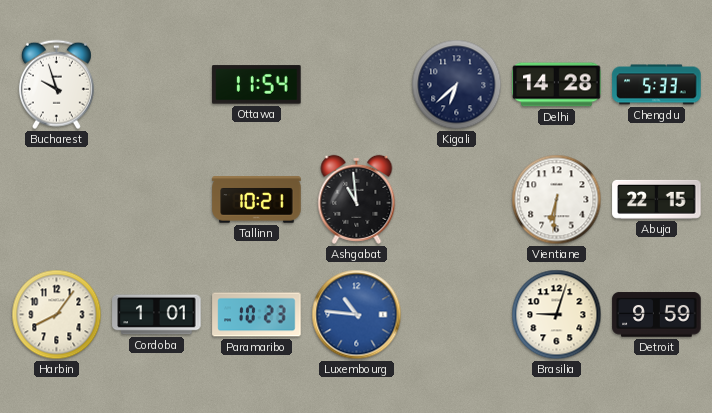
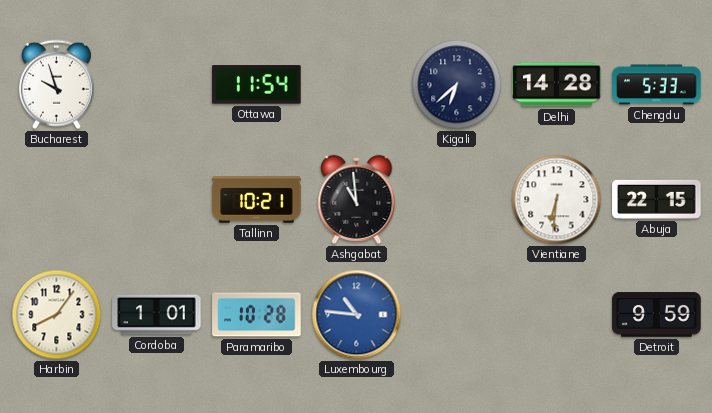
Paramaribo: 10:23 -> 10:28 (257, 315)
Brasilia: 9:03 -> none (557, 315)
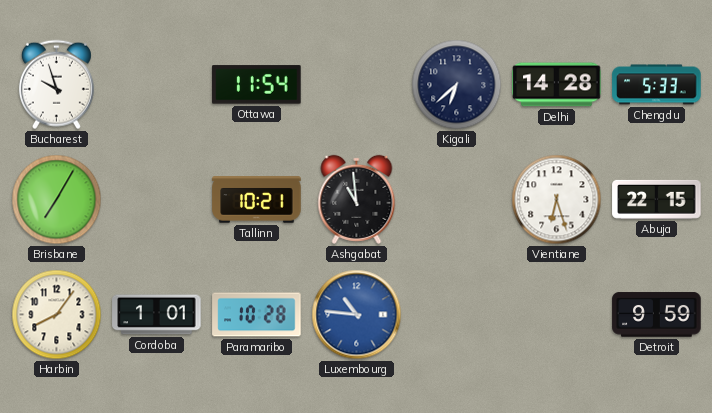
Brisbane: none -> 7:05 (57, 200)
Vientiane: 6:31 -> 6:27 (557, 200)
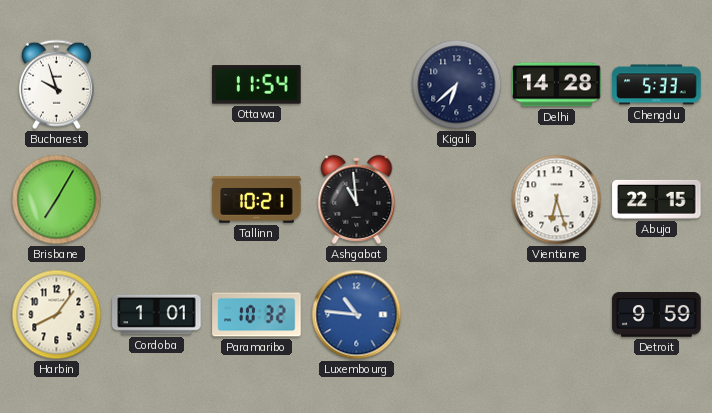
Paramaribo: 10:28 -> 10:32 (257, 315)
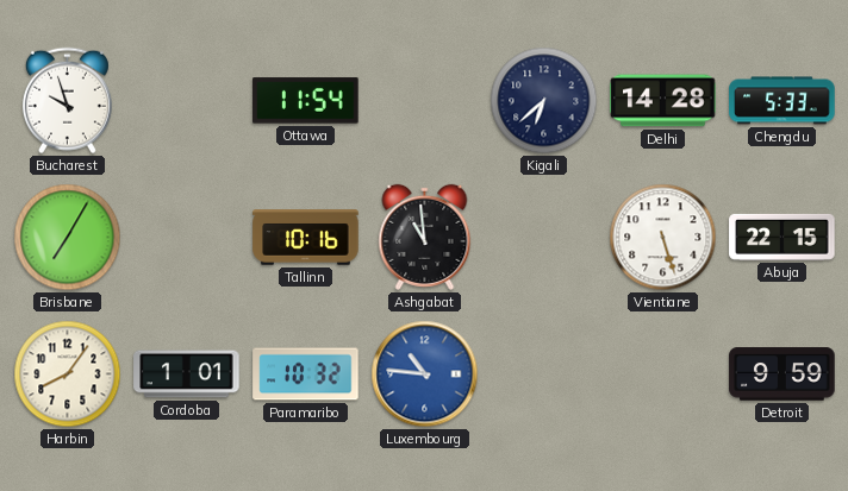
Tallinn: 10:21 -> 10:16 (306, 238)
Vientiane: 6:27 -> 5:27 (663, 238)
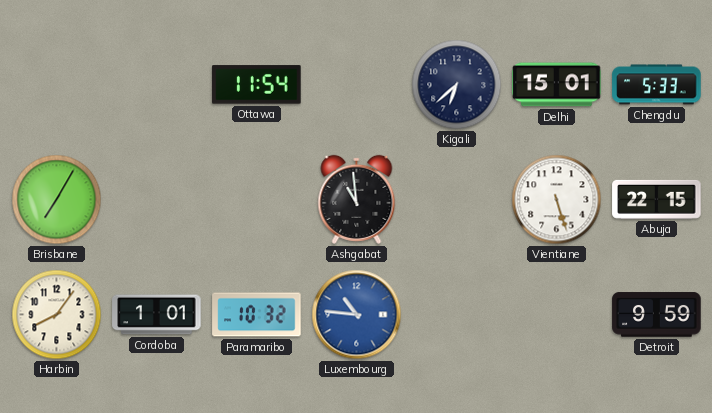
Bucharest: 9:57 -> none (67, 101)
Delhi: 14:28 -> 15:01 (557, 85)
Tallinn: 10:16 -> none (306, 238)
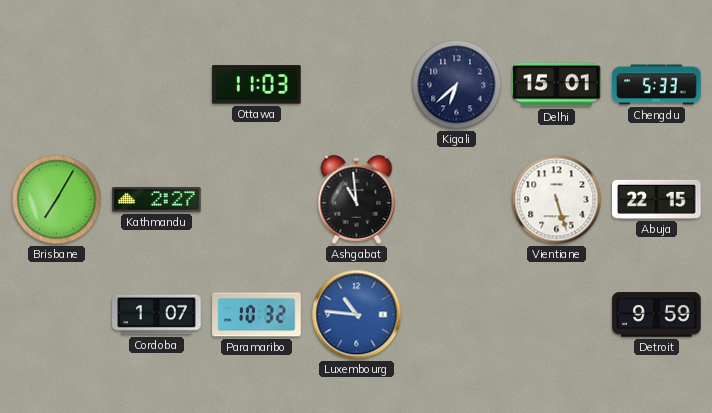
Ottawa: 11:54 -> 11:03 (257, 85)
Kathmandu: none -> 2:27 (157, 200)
Harbin: 8:06 -> none (57, 315)
Cordoba: 1:01 -> 1:07 (157, 315)
